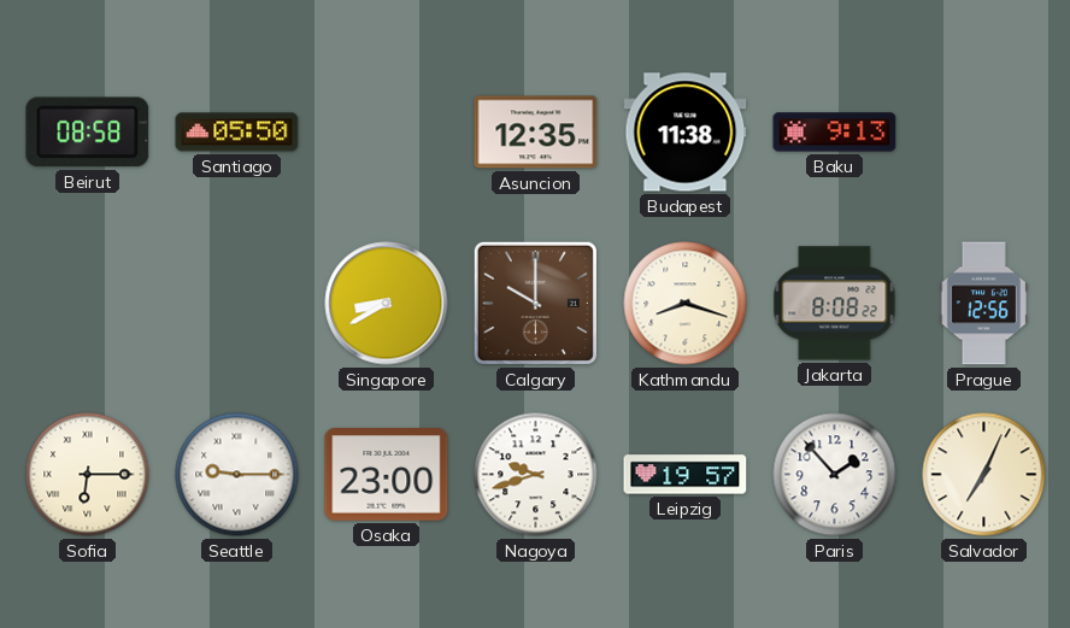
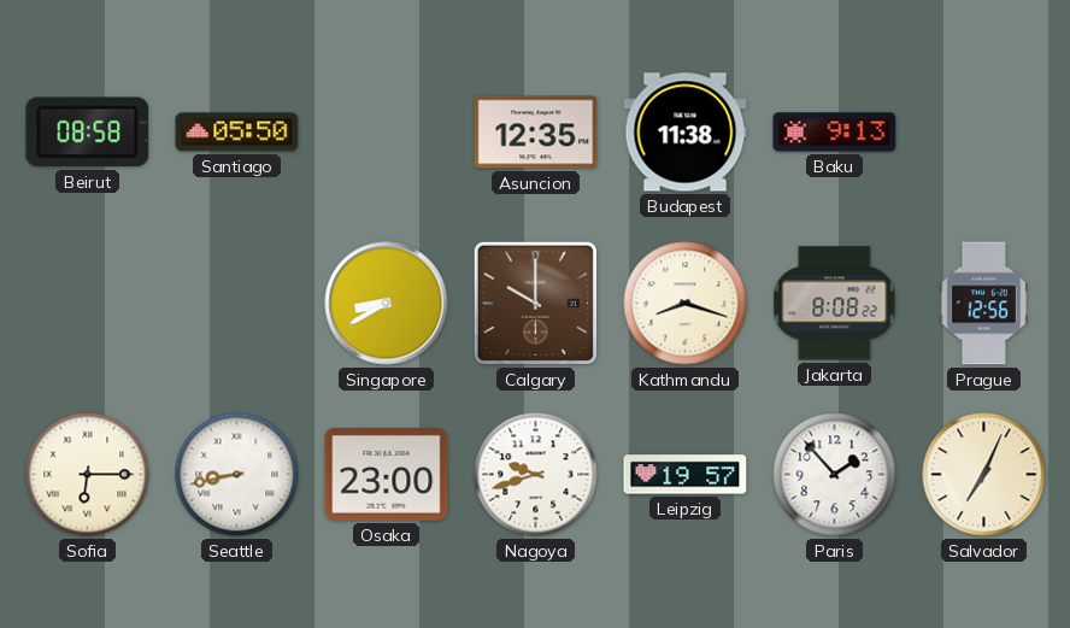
Seattle: 9:15 -> 8:43 (237, 475)
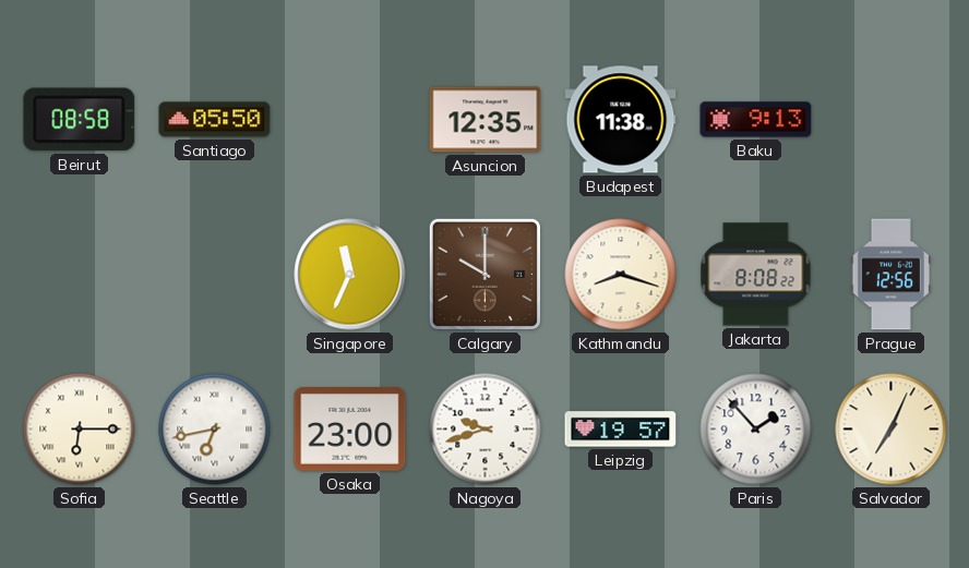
Singapore: 8:40 -> 11:34 (350, 275)
Seattle: 8:43 -> 6:43 (215, 430)
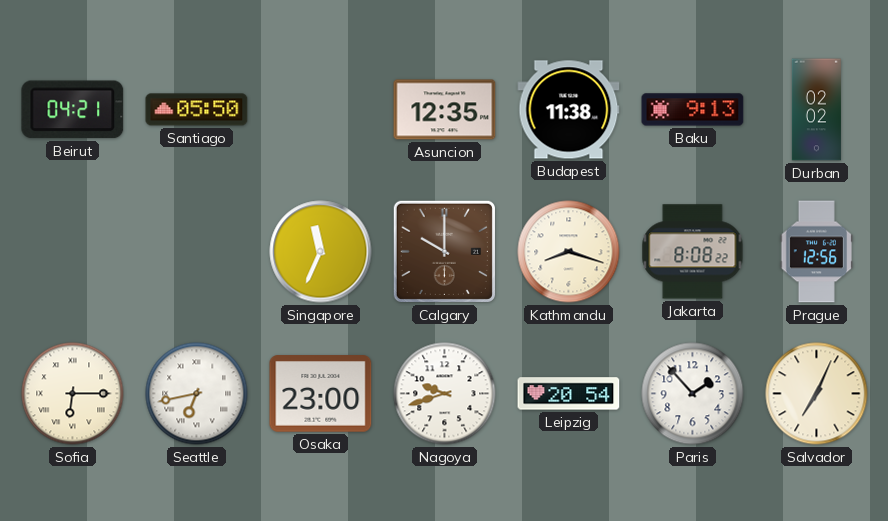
Beirut: 08:58 -> 04:21 (73, 110)
Durban: none -> 02:02 (816, 110)
Leipzig: 19:57 -> 20:54 (569, 394)
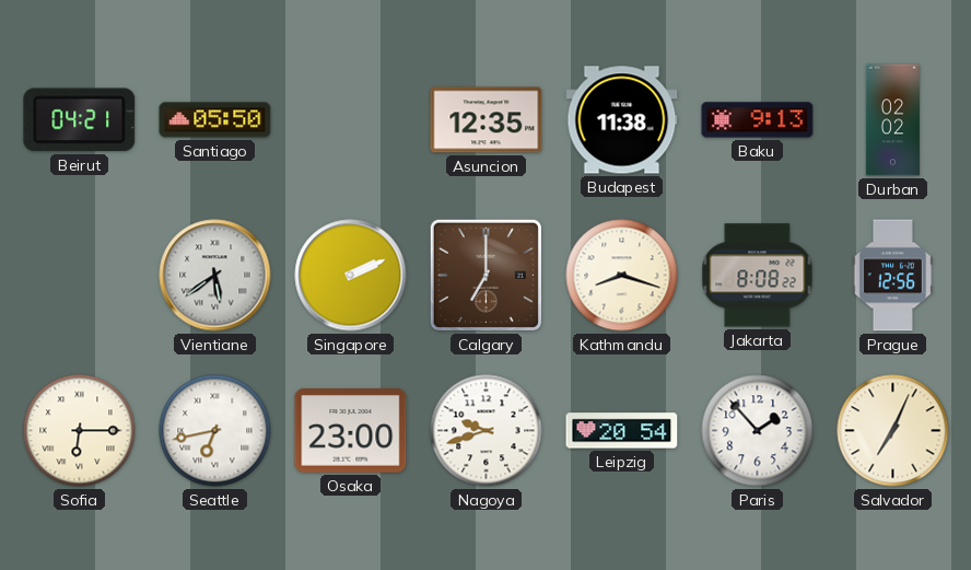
Vientiane: none -> 5:39 (215, 276)
Singapore: 11:34 -> 2:11 (351, 276)
Calgary: 10:00 -> 7:00 (486, 275)
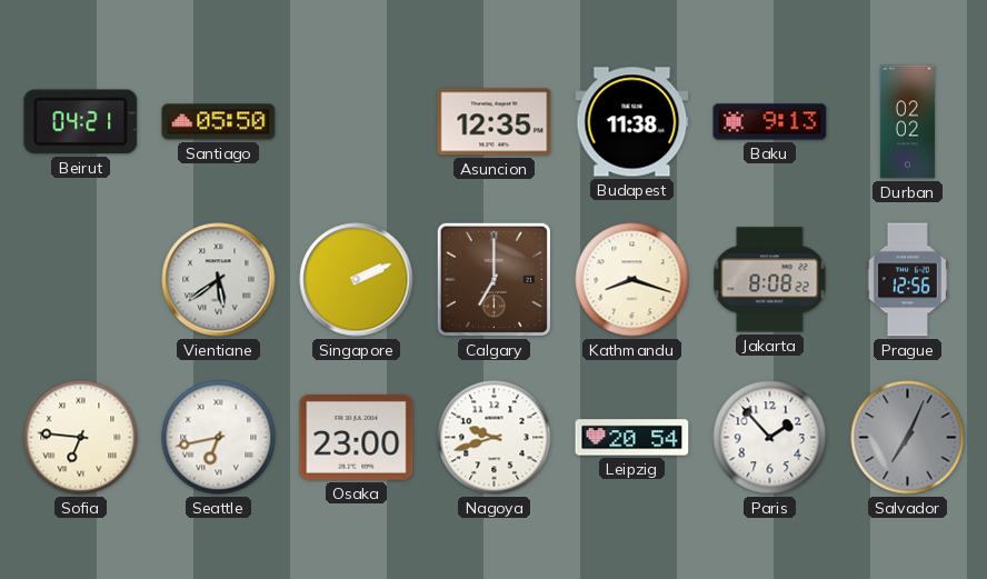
Sofia: 6:15 -> 6:46 (81, 438)
Salvador dial: cream -> grey (908, 438)
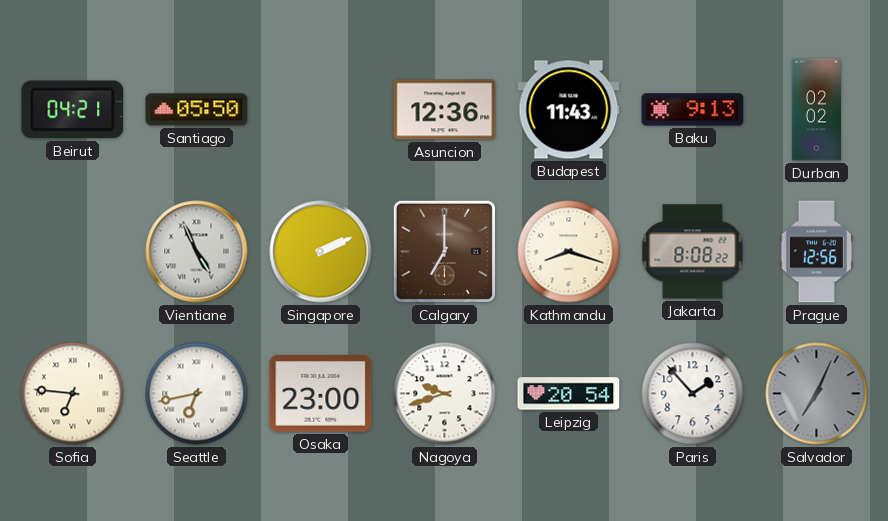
Asuncion: 12:35 -> 12:36 (445, 110)
Budapest: 11:38 -> 11:43 (569, 110)
Vientiane: 5:39 -> 4:56 (197, 252)
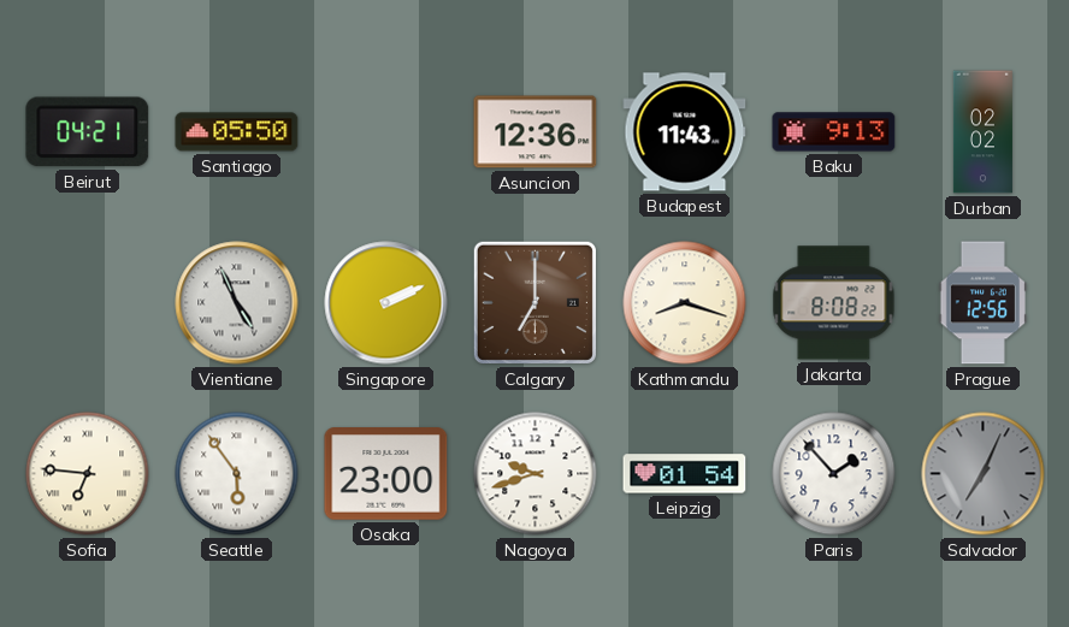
Seattle: 6:43 -> 5:54 (237, 474)
Leipzig: 20:54 -> 01:54 (685, 474)
